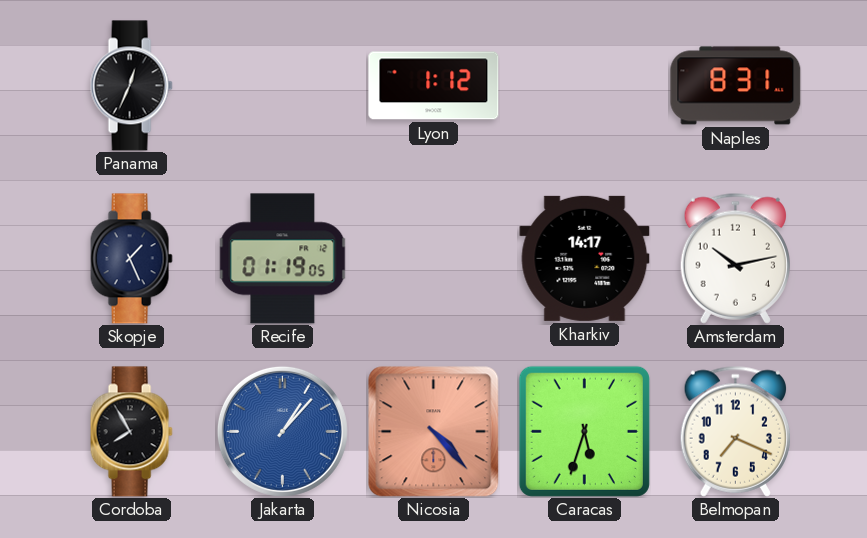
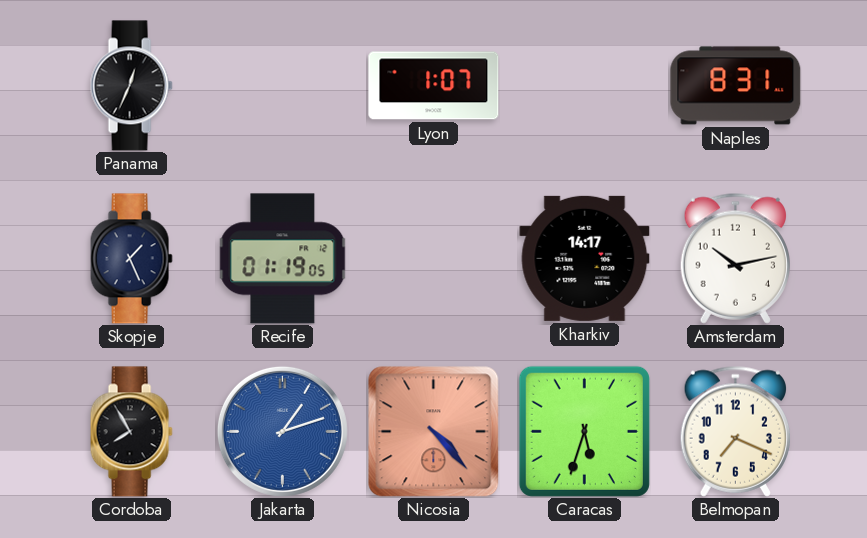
Lyon: 1:12 -> 1:07 (434, 86)
Jakarta: 1:07 -> 1:12 (282, 431)
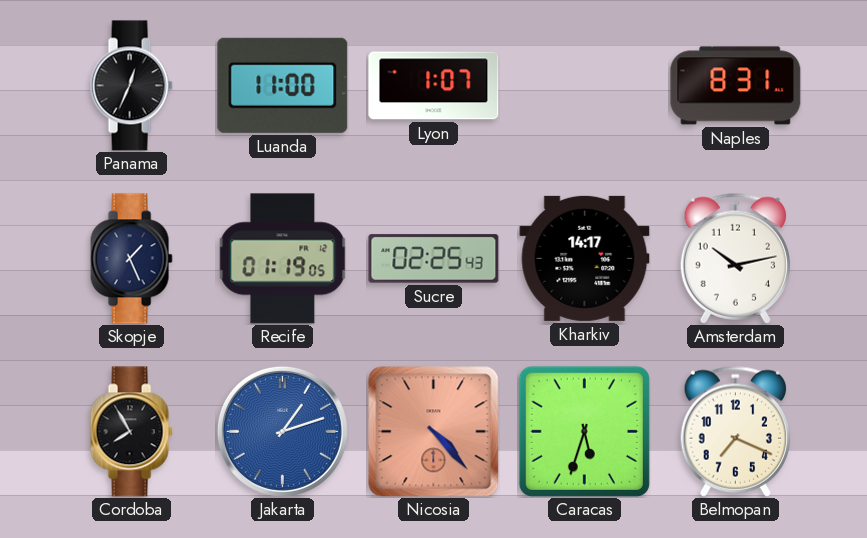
Luanda: none -> 11:00 (283, 85)
Sucre: none -> 02:25 (434, 259)
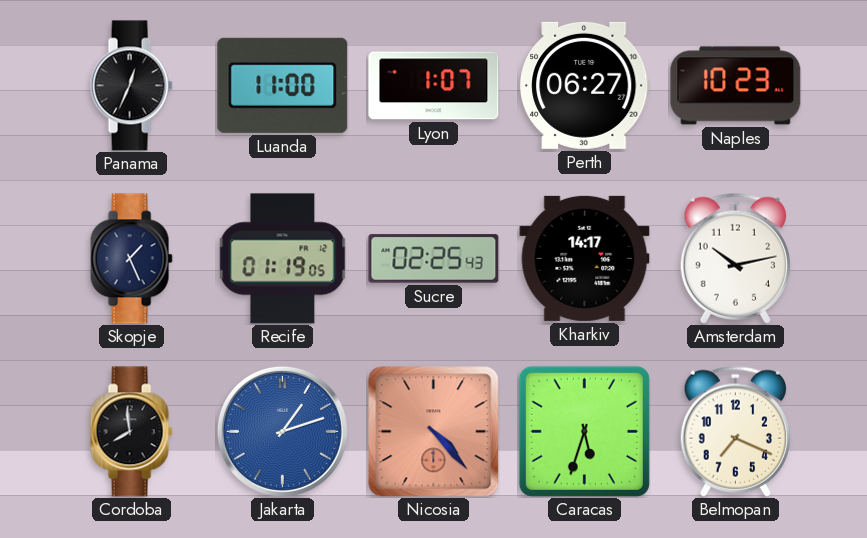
Perth: none -> 06:27 (585, 85)
Naples: 8:31 -> 10:23 (736, 86)
Cordoba: 7:55 -> 7:59 (131, 432)
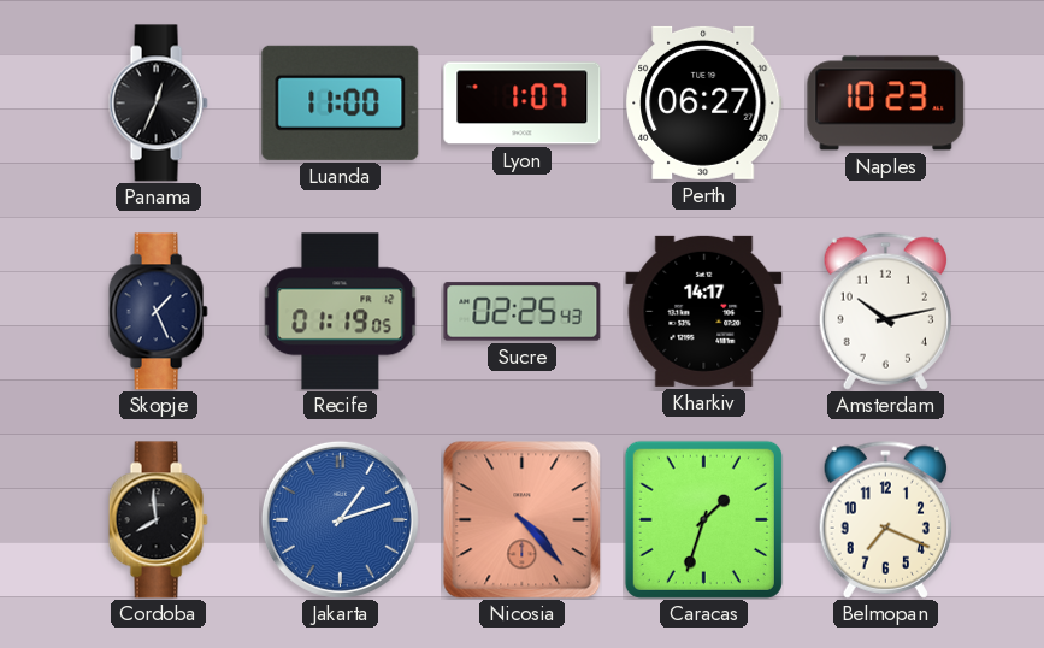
Caracas: 5:33 -> 1:33 (703, 519)
